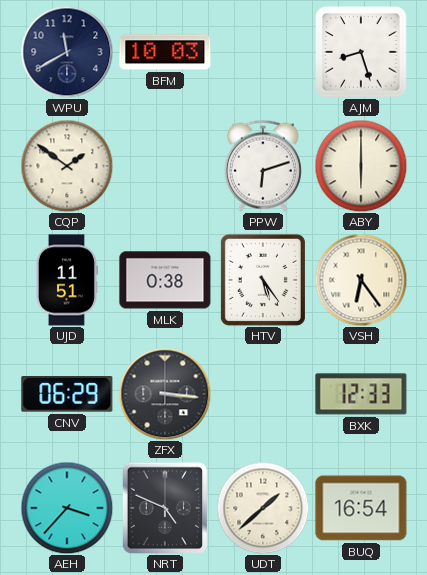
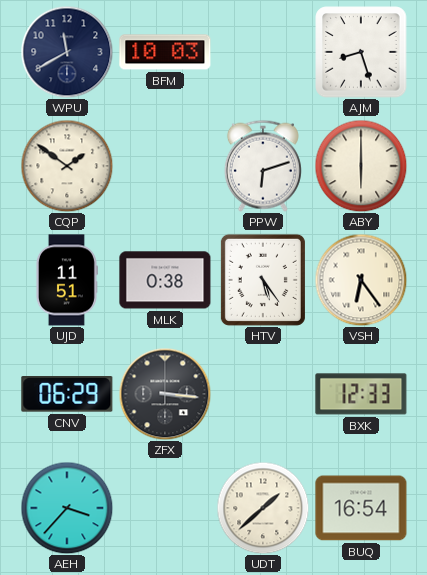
NRT: 4:49 -> none (164, 507)
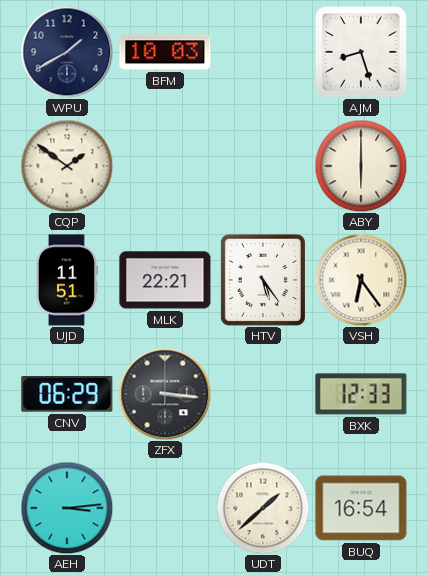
WPU: 11:40 -> 1:40 (67, 52)
PPW: 6:12 -> none (263, 166)
MLK: 0:38 -> 22:21 (165, 280)
AEH: 3:37 -> 3:14 (67, 508)
